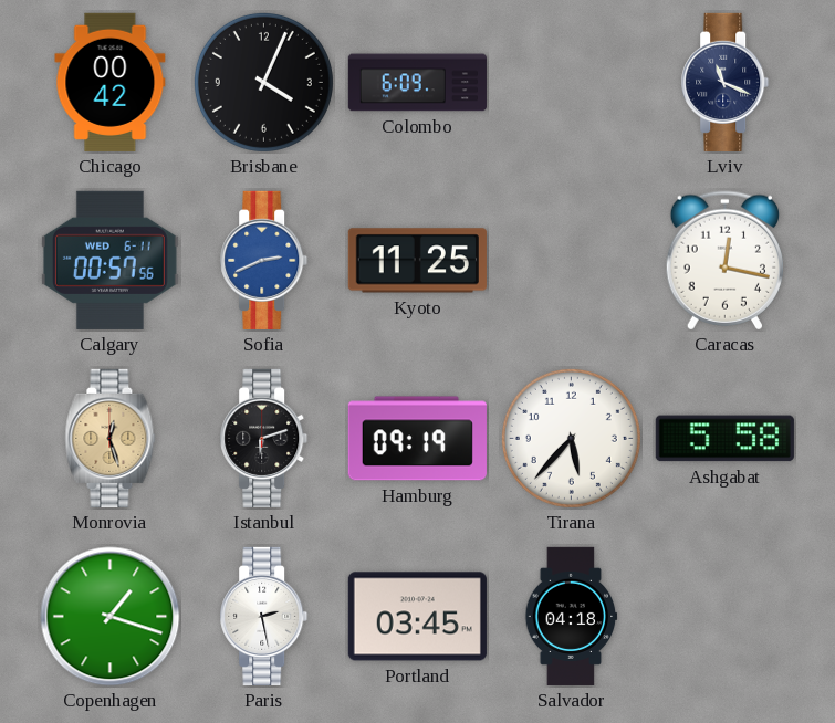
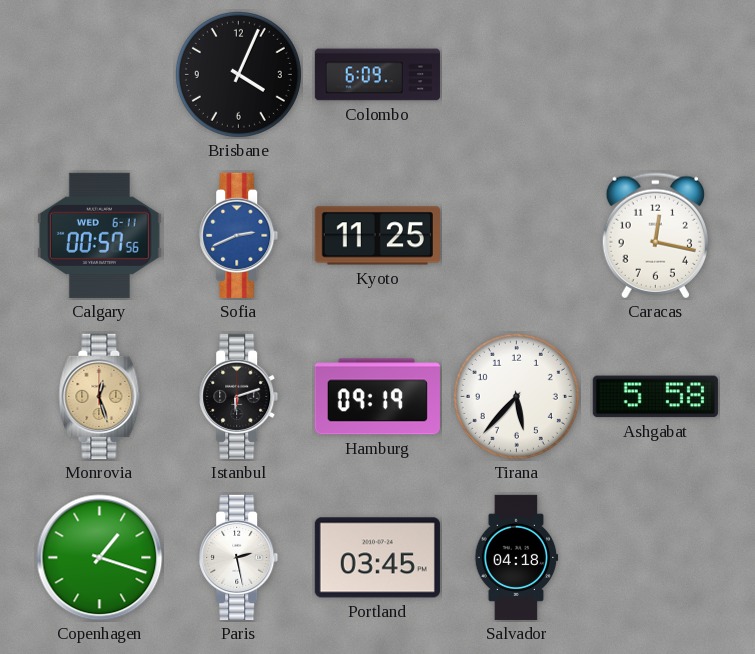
Chicago: 00:42 -> none (111, 82)
Lviv: 11:19 -> none (726, 82)
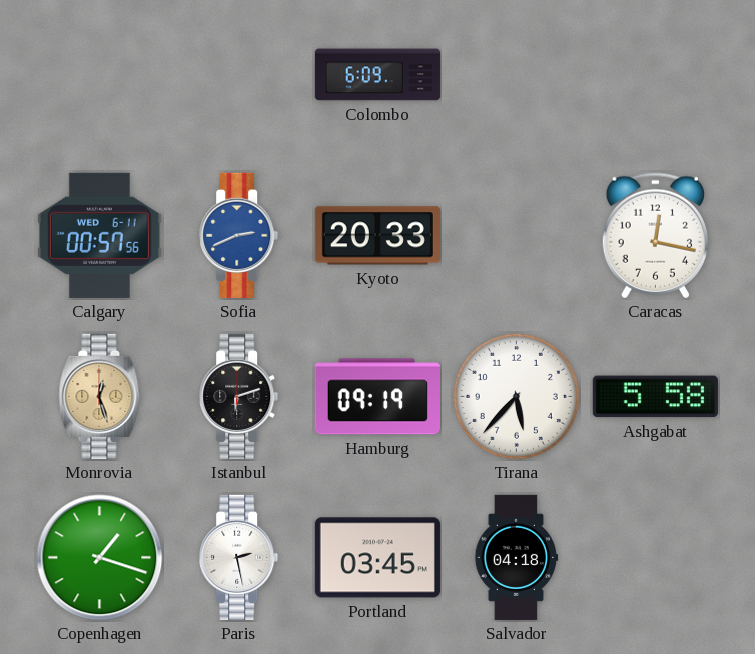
Brisbane: 4:04 -> none (238, 74)
Kyoto: 11:25 -> 20:33 (377, 236)
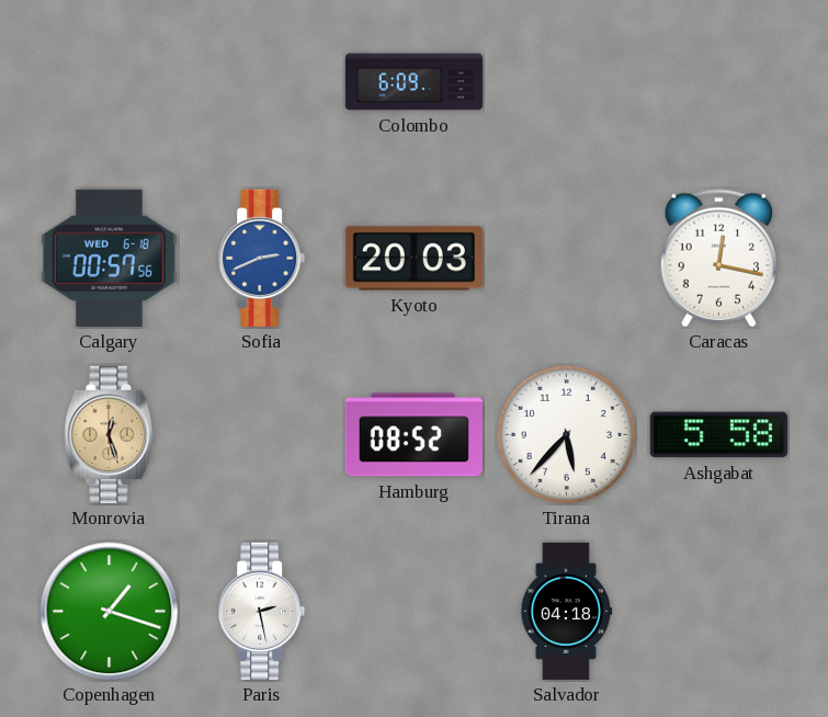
Calgary date: WED 6-11 -> WED 6-18 (109, 258)
Kyoto: 20:33 -> 20:03 (413, 259)
Istanbul: 6:12 -> none (239, 396)
Hamburg: 09:19 -> 08:52 (413, 435)
Portland: 03:45 -> none (377, 558)
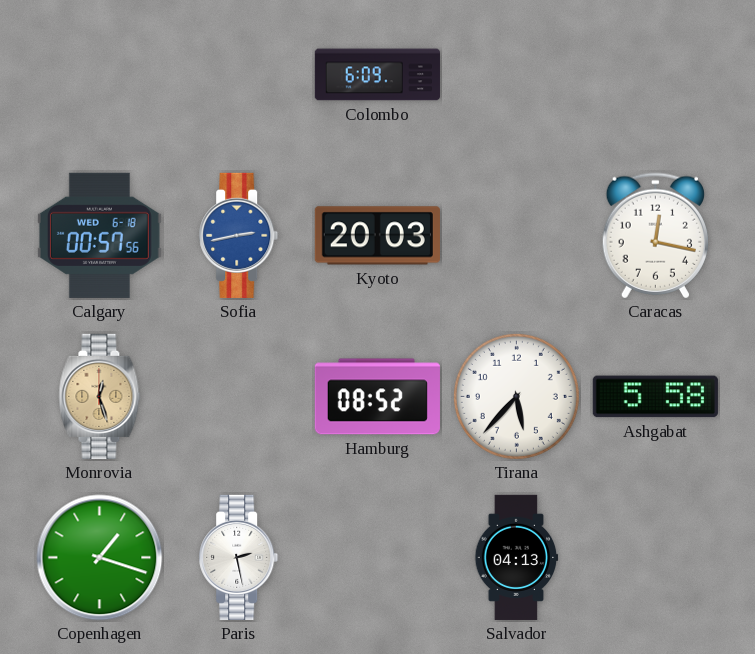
Sofia: 2:41 -> 2:43 (239, 235)
Salvador: 04:18 -> 04:13 (517, 557)
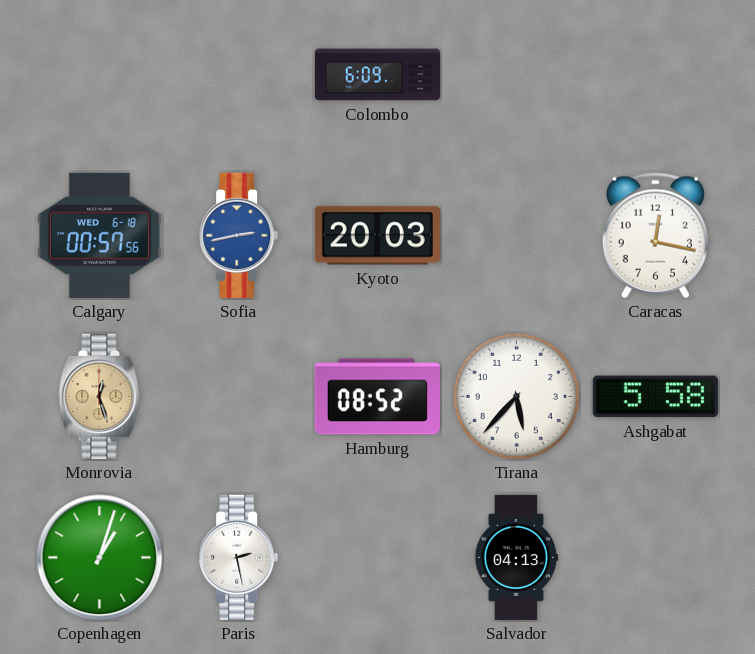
Copenhagen: 1:18 -> 1:03 (100, 558)
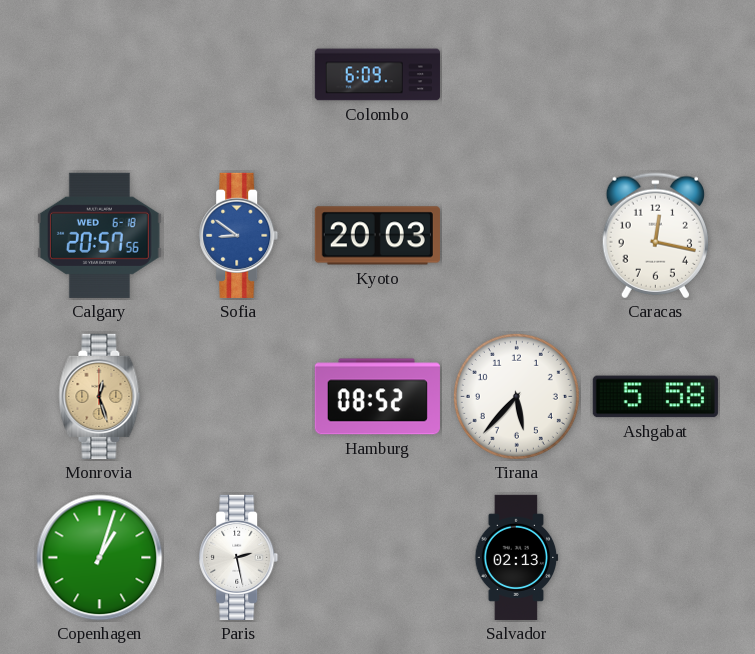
Calgary: 00:57 -> 20:57 (99, 235)
Sofia: 2:43 -> 8:51 (239, 235)
Salvador: 04:13 -> 02:13 (517, 557)
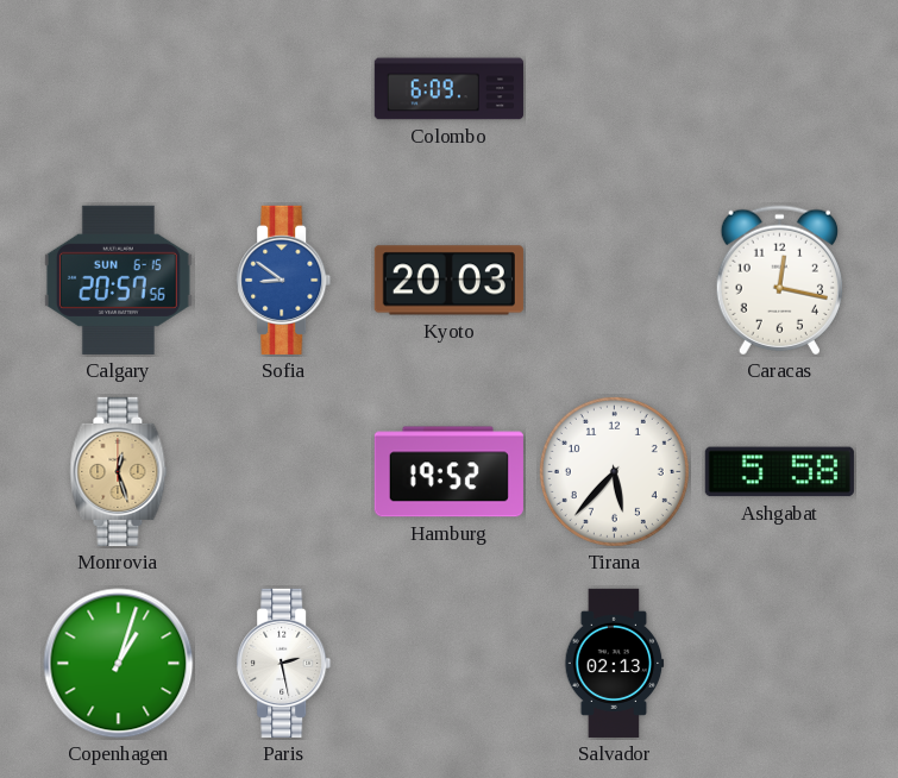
Calgary date: WED 6-18 -> SUN 6-15 (118, 280)
Hamburg: 08:52 -> 19:52 (448, 472)
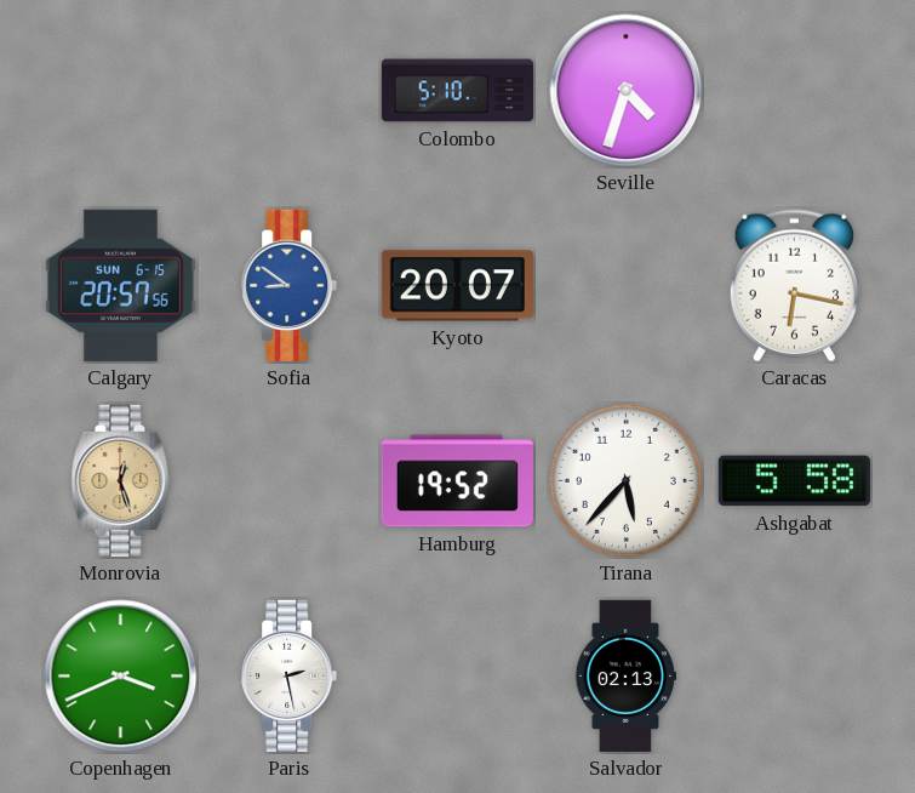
Colombo: 6:09 -> 5:10 (457, 91)
Seville: none -> 4:33 (627, 91)
Kyoto: 20:03 -> 20:07 (457, 286)
Caracas: 12:17 -> 6:17 (794, 286)
Copenhagen: 1:03 -> 3:41 (121, 677)
